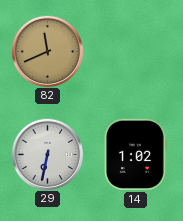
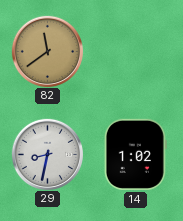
82: 11:41 -> 11:39 (47, 51)
29: 6:32 -> 8:32 (47, 154)
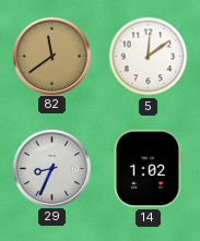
5: none -> 12:09 (149, 57)
29: 8:32 -> 8:34 (51, 168)
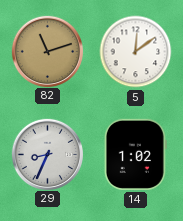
82: 11:39 -> 11:12 (47, 51)
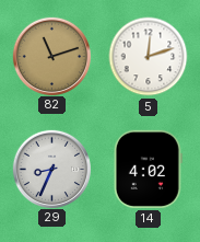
5: 12:09 -> 12:12 (149, 57)
14: 1:02 -> 4:02 (148, 169)
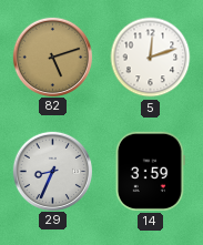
82: 11:12 -> 5:12 (52, 57)
14: 4:02 -> 3:59 (150, 171)
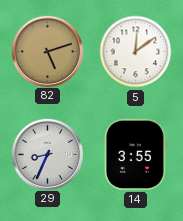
5: 12:12 -> 12:09 (136, 52)
14: 3:59 -> 3:55 (135, 154)
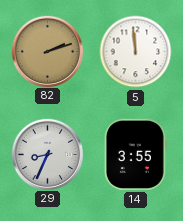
82: 5:12 -> 2:12 (47, 51)
5: 12:09 -> 11:59 (136, 52)
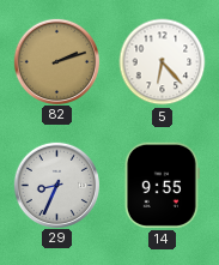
5: 11:59 -> 6:23 (163, 62)
14: 3:55 -> 9:55 (162, 185)
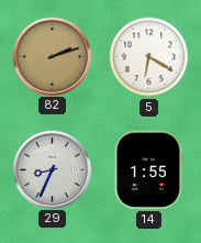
5: 6:23 -> 6:20 (149, 57)
14: 9:55 -> 1:55 (148, 169)
